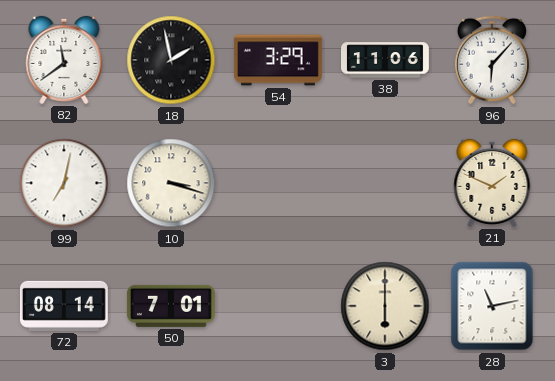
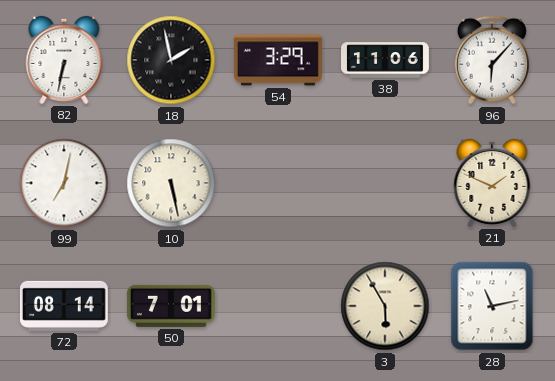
82: 11:39 -> 6:32 (64, 60)
10: 3:18 -> 5:28 (171, 183)
3: 6:00 -> 5:55 (385, 306)
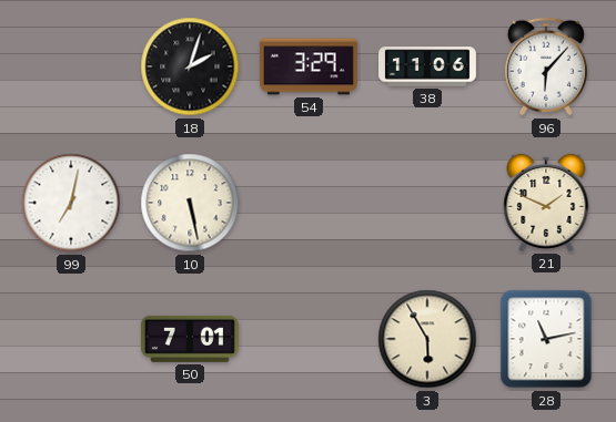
82: 6:32 -> none (64, 60)
18: 1:58 -> 2:03 (190, 66)
72: 08:14 -> none (64, 306)
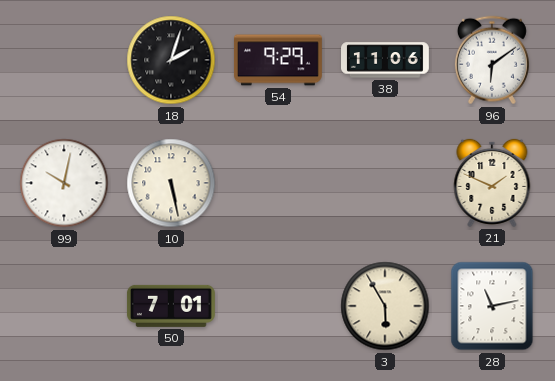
54: 3:29 -> 9:29 (278, 60)
96: 6:07 -> 6:09 (492, 60)
99: 7:02 -> 10:02 (64, 183)
